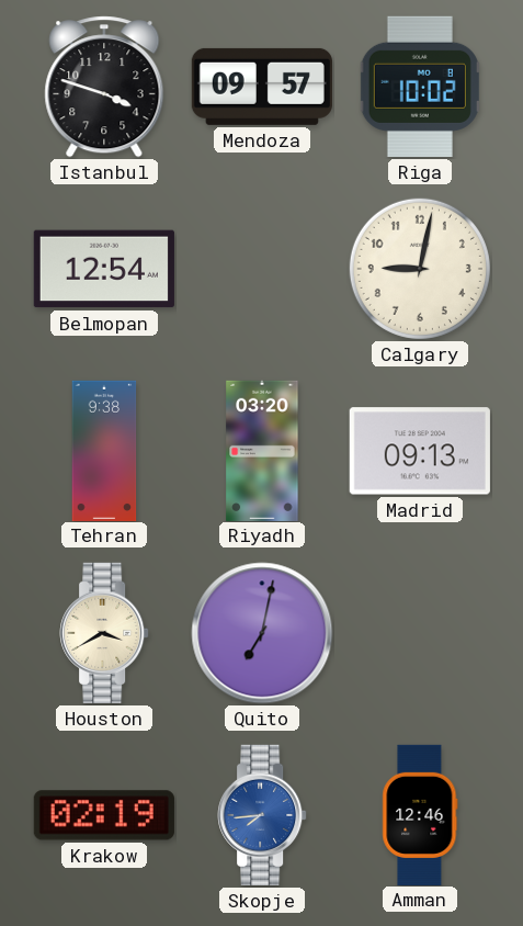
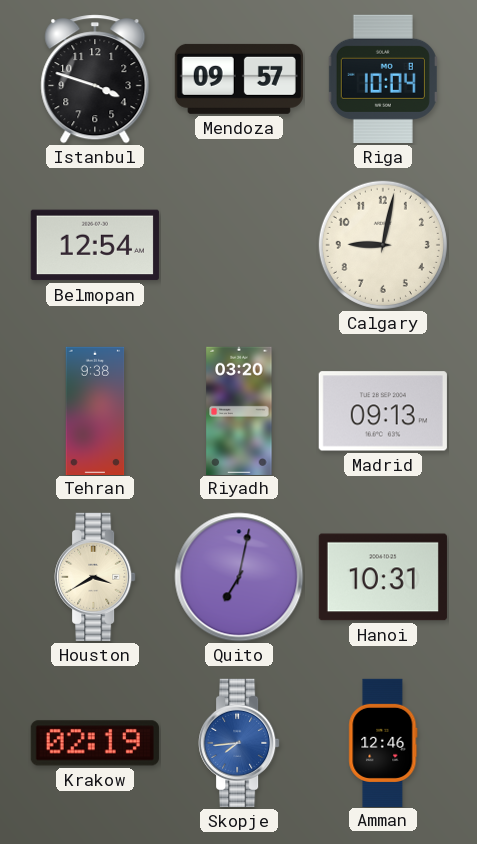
Riga: 10:02 -> 10:04 (383, 79)
Hanoi: none -> 10:31 (383, 577)
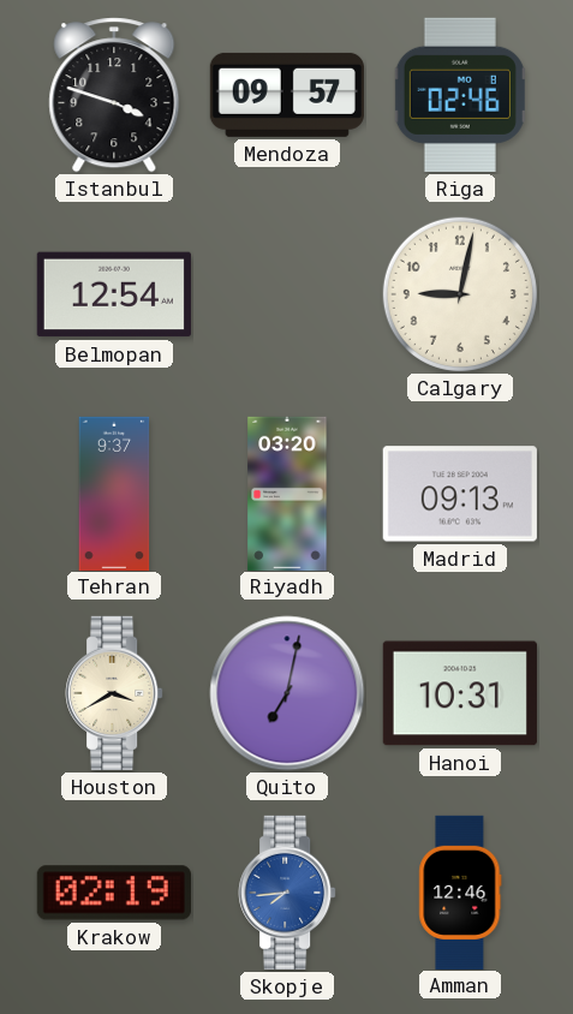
Riga: 10:04 -> 02:46 (460, 95)
Tehran: 9:38 -> 9:37 (114, 493)
